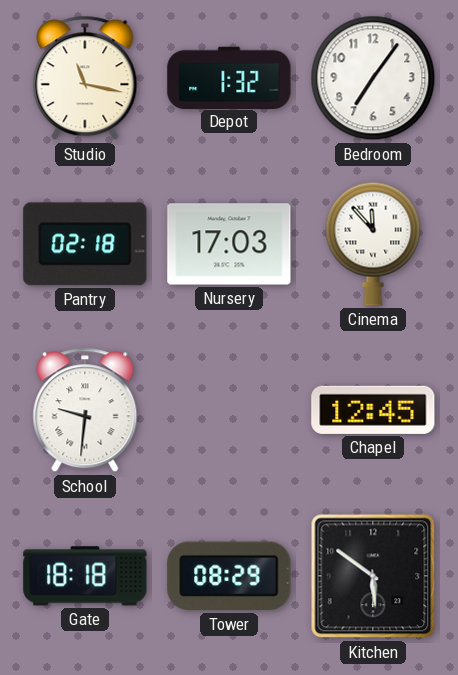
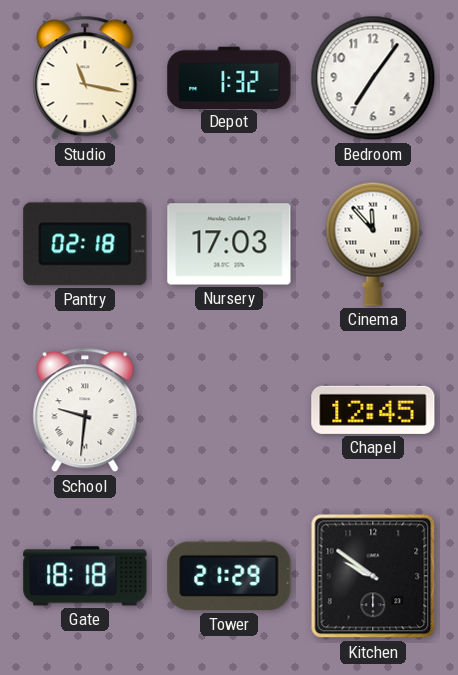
Tower: 08:29 -> 21:29 (229, 576)
Kitchen: 5:51 -> 9:51 (373, 576)
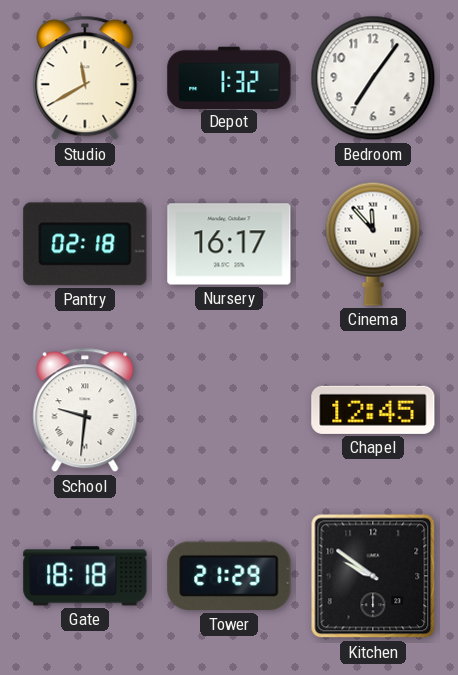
Studio: 11:17 -> 11:40 (85, 78)
Nursery: 17:03 -> 16:17 (229, 244)
